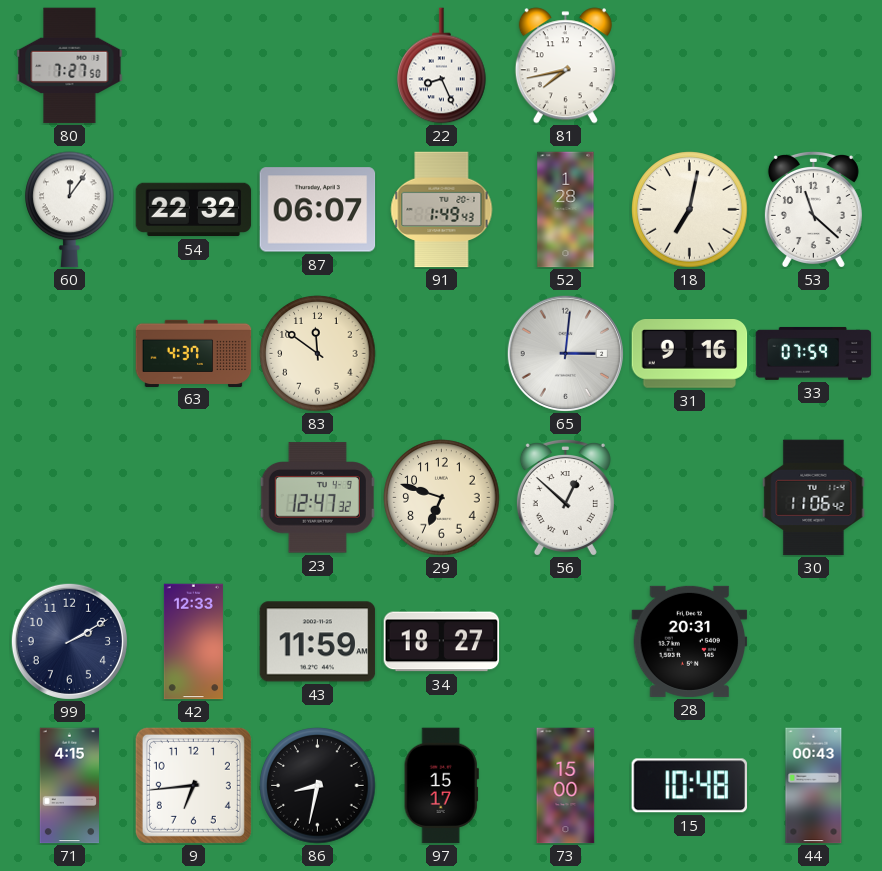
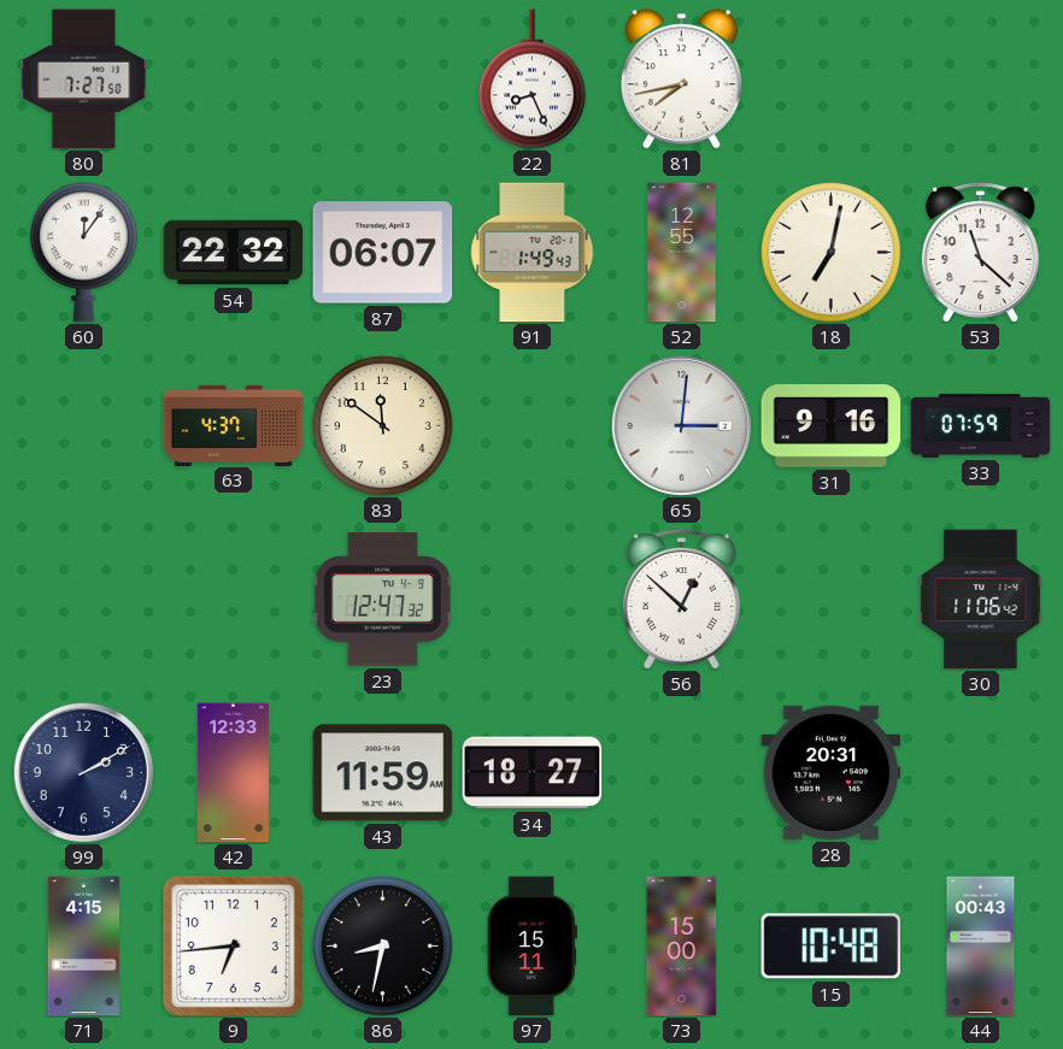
52: 1:28 -> 12:55 (682, 253)
29: 6:48 -> none (442, 498)
97: 15:17 -> 15:11 (531, 947)
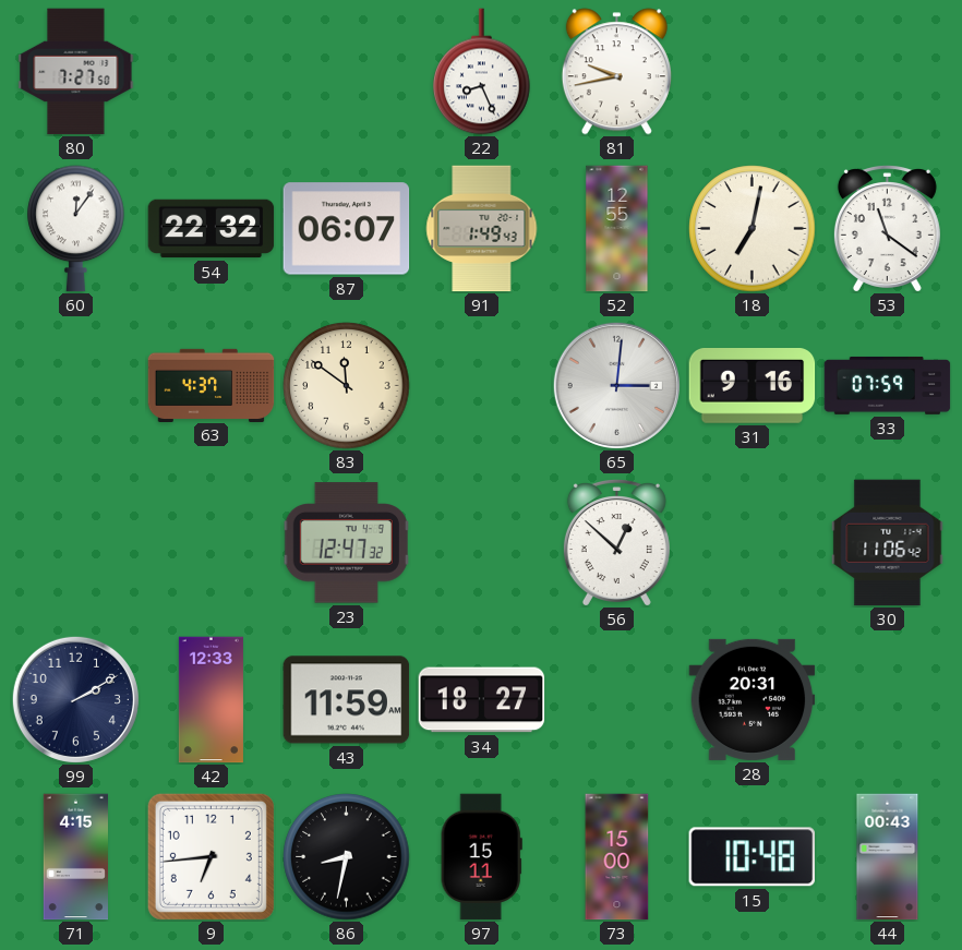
81: 7:43 -> 9:43 (616, 72)
53: 11:22 -> 11:21 (887, 229)
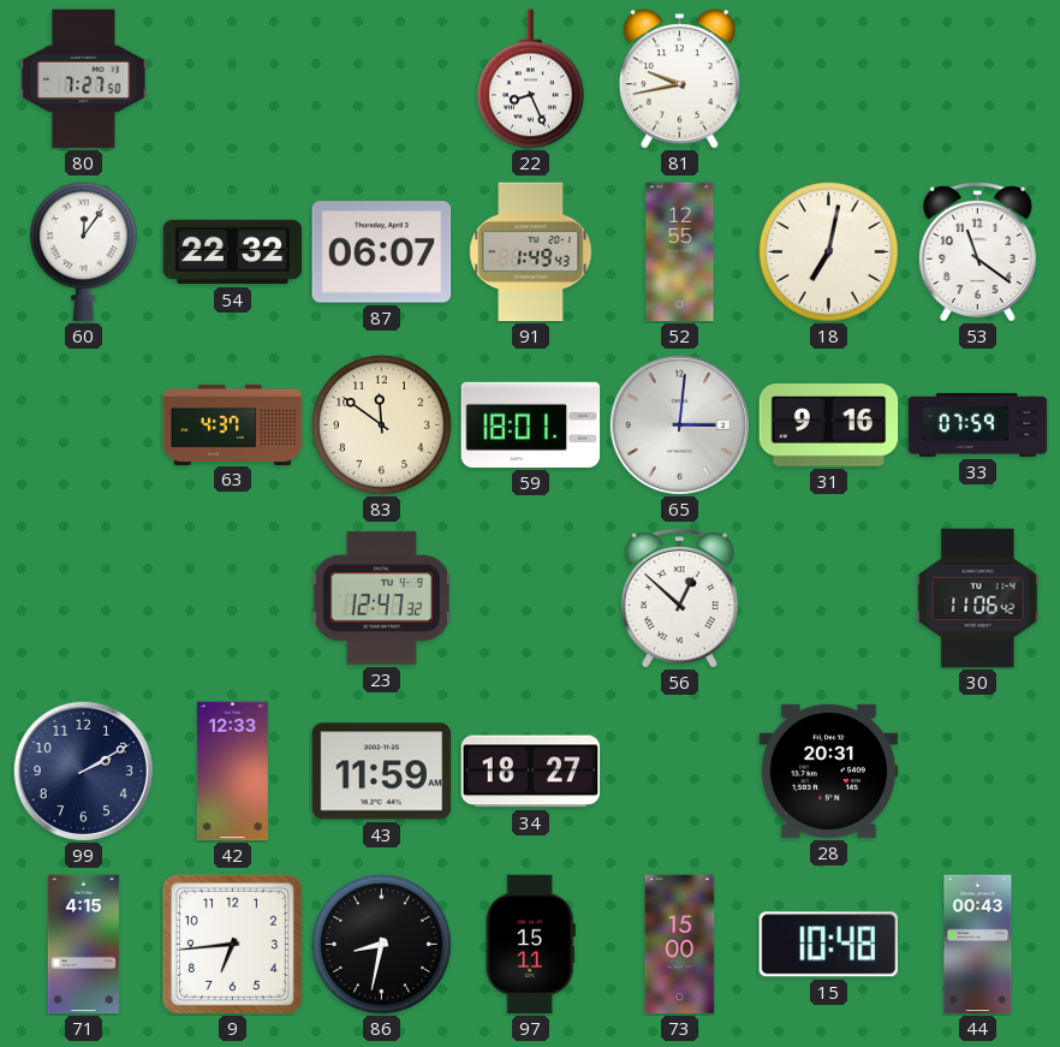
59: none -> 18:01 (531, 424)
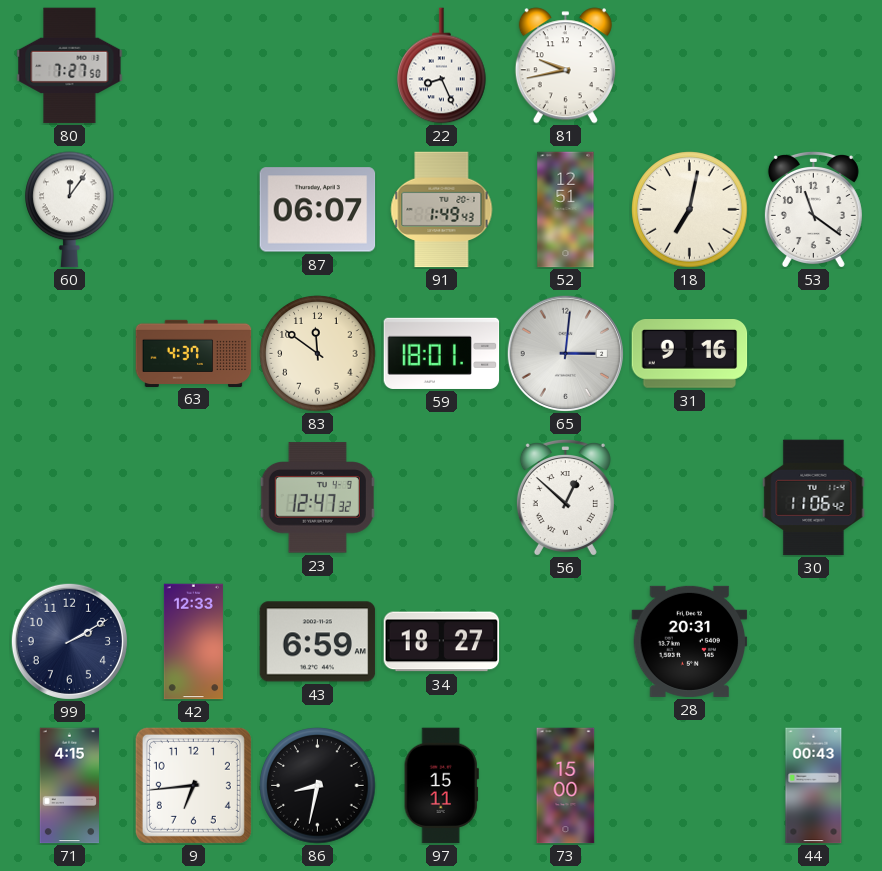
54: 22:32 -> none (233, 252)
52: 12:55 -> 12:51 (566, 210)
33: 07:59 -> none (978, 424)
43: 11:59 -> 6:59 (318, 642)
15: 10:48 -> none (828, 945)
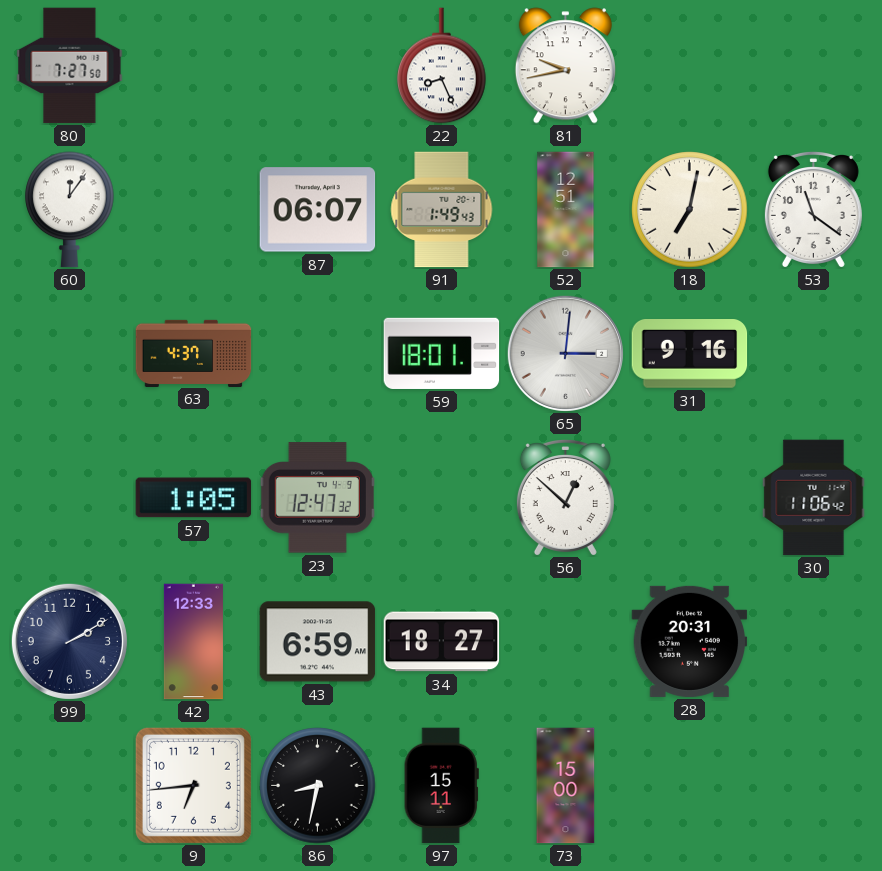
83: 11:51 -> none (318, 354)
57: none -> 1:05 (194, 498)
71: 4:15 -> none (69, 786)
44: 00:43 -> none (814, 786)
